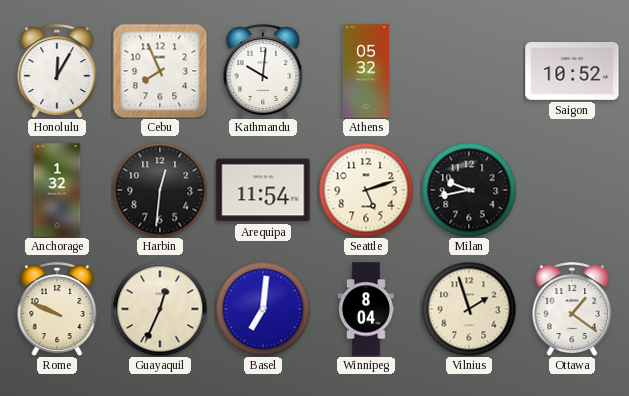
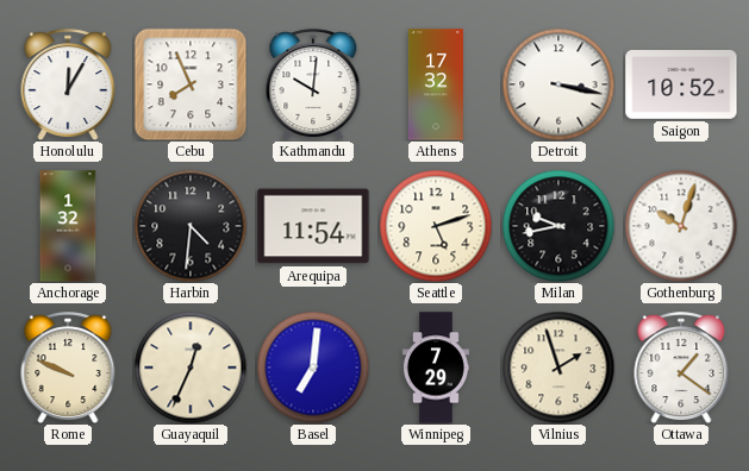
Athens: 05:32 -> 17:32 (436, 84)
Detroit: none -> 3:17 (558, 84)
Harbin: 12:31 -> 4:31 (191, 226)
Gothenburg: none -> 10:03 (681, 226)
Winnipeg: 8:04 -> 7:29 (436, 368)
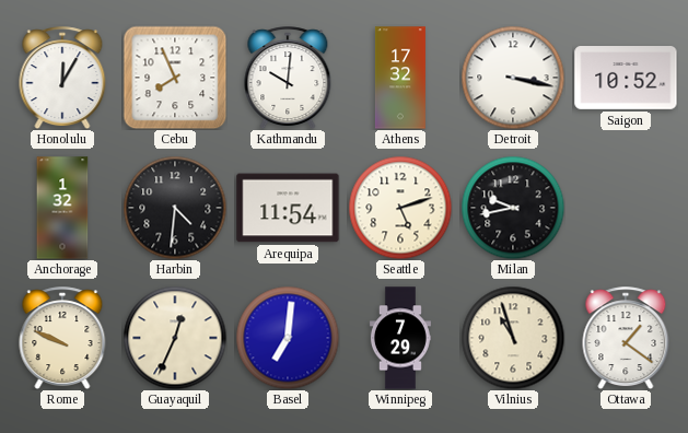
Gothenburg: 10:03 -> none (681, 226)
Vilnius: 1:57 -> 10:57 (513, 338)
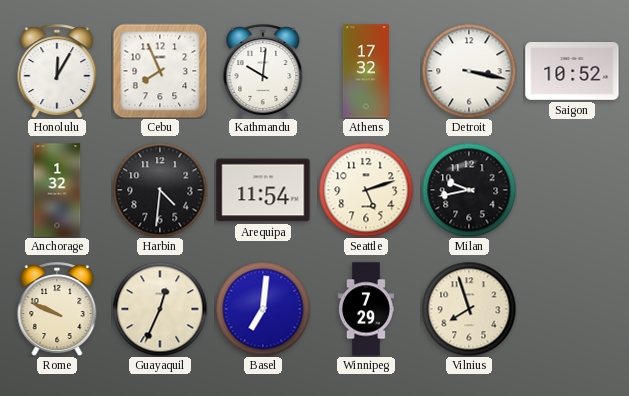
Vilnius: 10:57 -> 7:57 (469, 309)
Ottawa: 1:21 -> none (626, 338)
